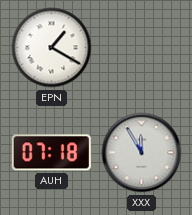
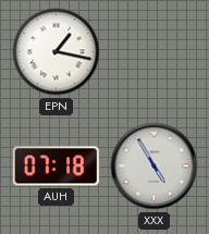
EPN: 1:20 -> 1:17 (57, 52)
XXX: 11:55 -> 4:55 (155, 167)
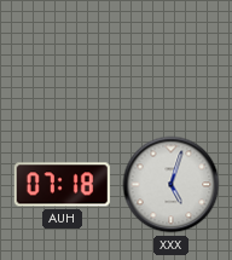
EPN: 1:17 -> none (57, 52)
XXX: 4:55 -> 5:03 (172, 185)
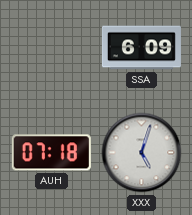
SSA: none -> 6:09 (141, 48)
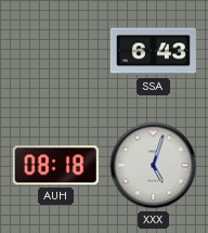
SSA: 6:09 -> 6:43 (153, 52)
AUH: 07:18 -> 08:18 (55, 166)
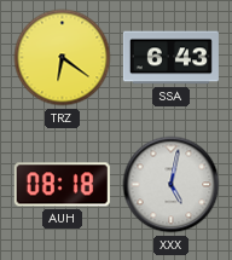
TRZ: none -> 6:21 (63, 58)
XXX: 5:03 -> 5:02 (172, 185)
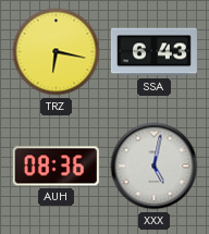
TRZ: 6:21 -> 6:17 (57, 52)
AUH: 08:18 -> 08:36 (56, 167)
